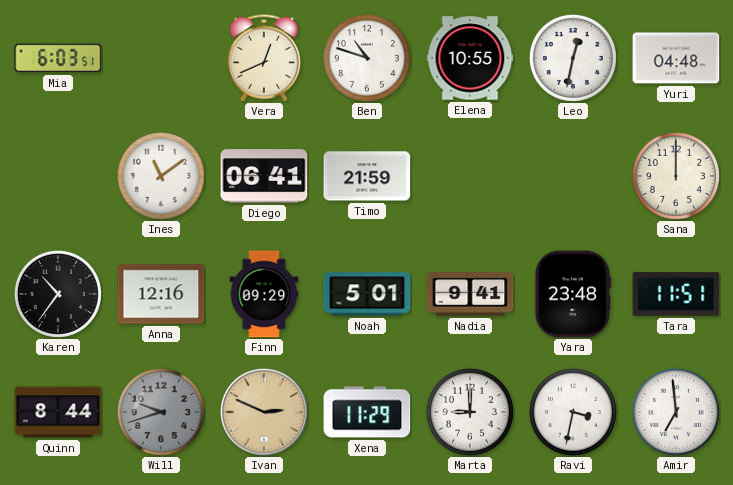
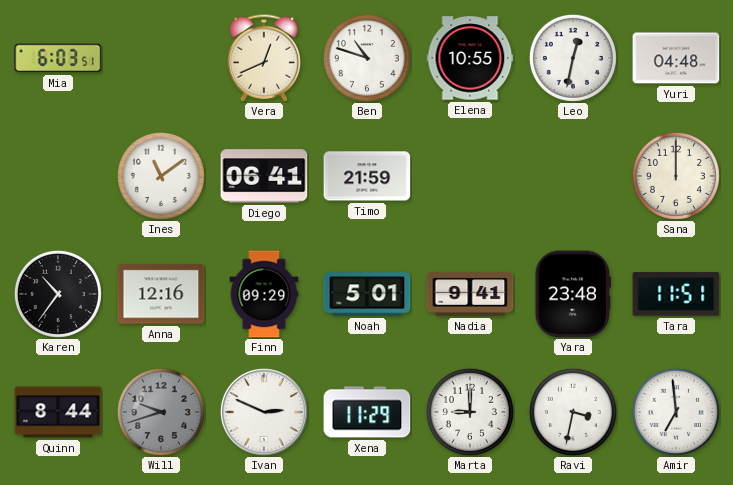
Ivan dial: champagne -> white (264, 412)
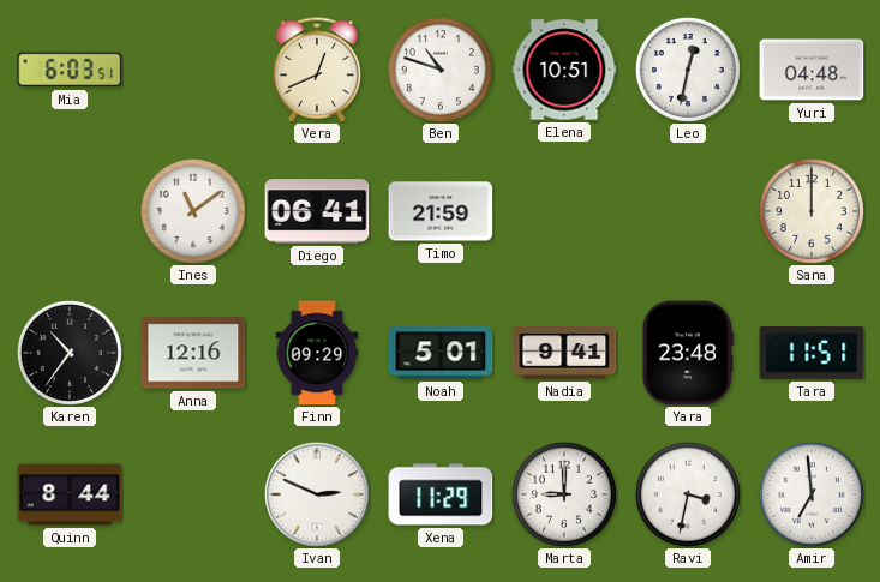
Elena: 10:55 -> 10:51 (564, 70)
Will: 9:42 -> none (161, 412)
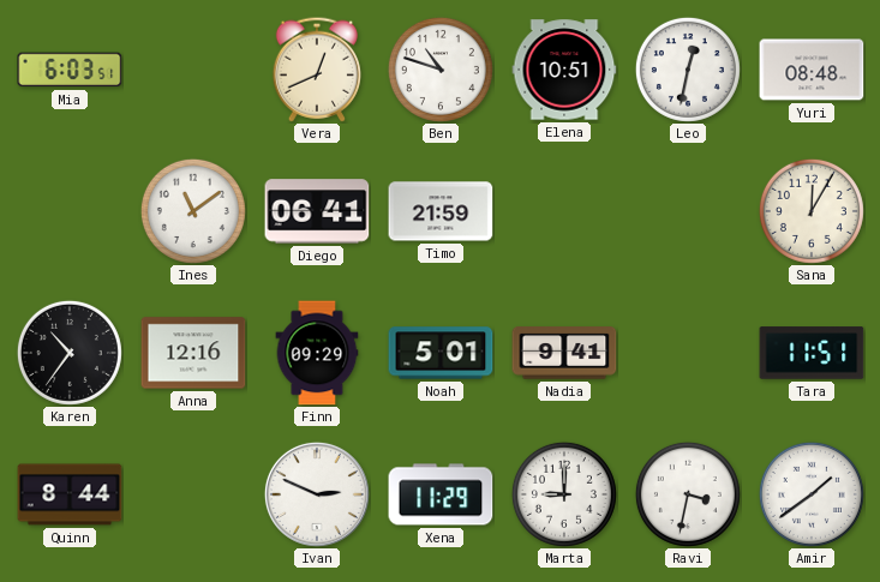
Yuri: 04:48 -> 08:48 (812, 70)
Sana: 12:00 -> 12:05 (812, 211)
Yara: 23:48 -> none (687, 353)
Amir: 6:59 -> 1:39 (812, 494)
